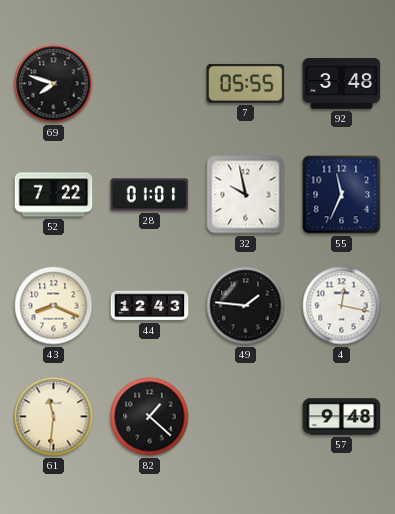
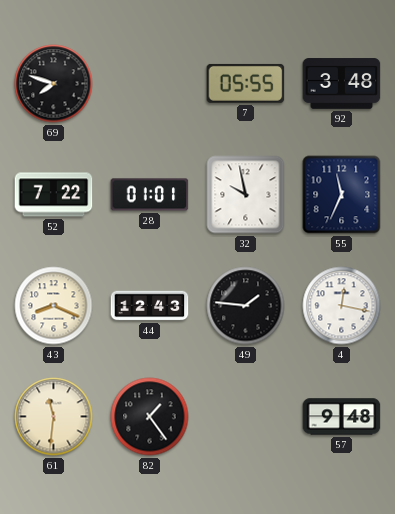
82: 1:22 -> 1:24 (150, 417)
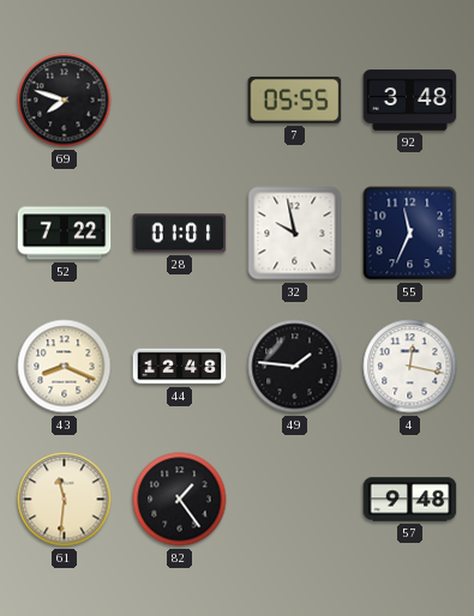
44: 12:43 -> 12:48 (180, 367)
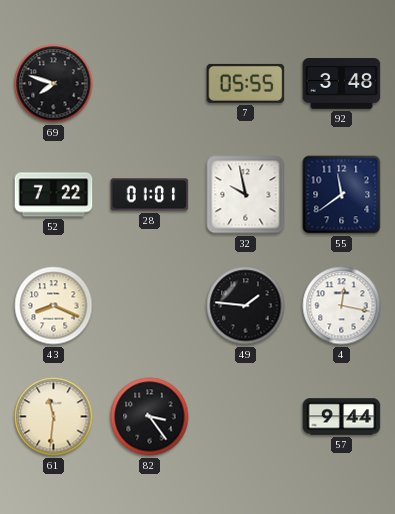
55: 11:34 -> 11:39 (342, 195)
44: 12:48 -> none (180, 367)
82: 1:24 -> 3:24 (150, 417)
57: 9:48 -> 9:44 (342, 417)
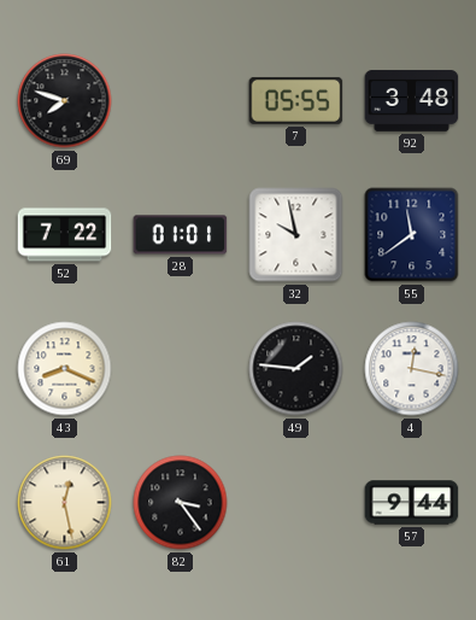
61: 11:31 -> 12:28 (65, 503)
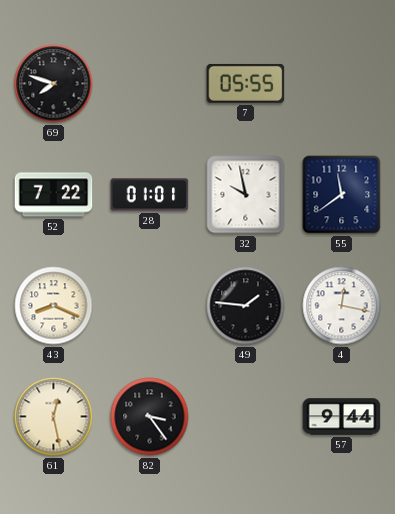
92: 3:48 -> none (412, 101)
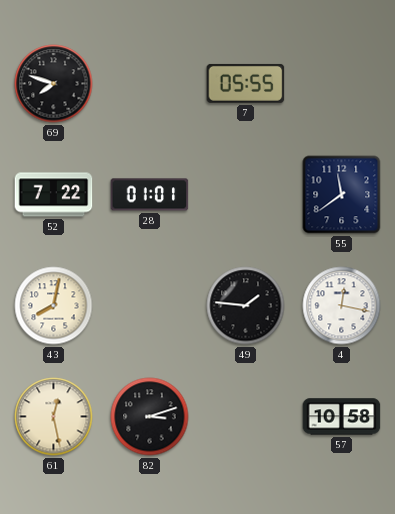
32: 9:58 -> none (246, 195)
43: 8:19 -> 8:02 (54, 306)
82: 3:24 -> 3:12 (150, 417)
57: 9:44 -> 10:58 (342, 417)
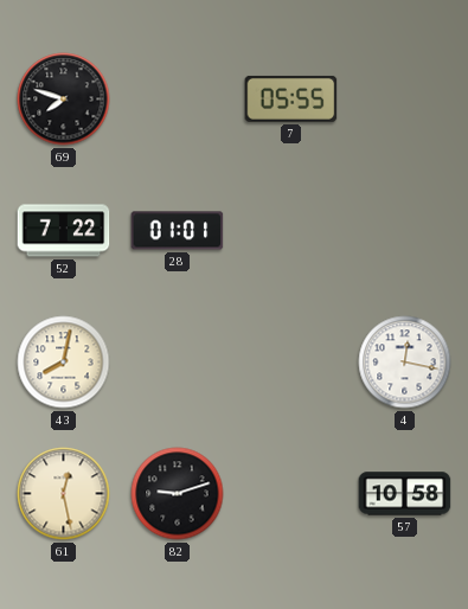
55: 11:39 -> none (342, 195)
49: 1:46 -> none (246, 306)
82: 3:12 -> 9:12 (178, 494)
